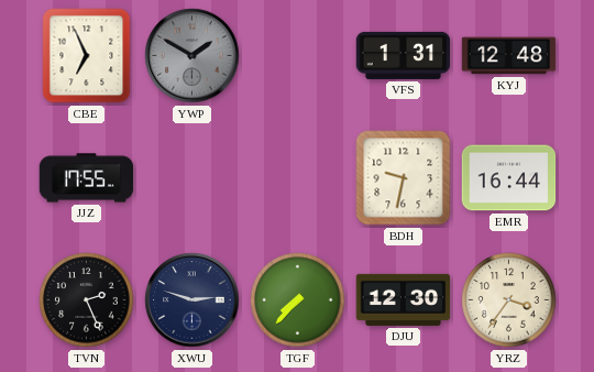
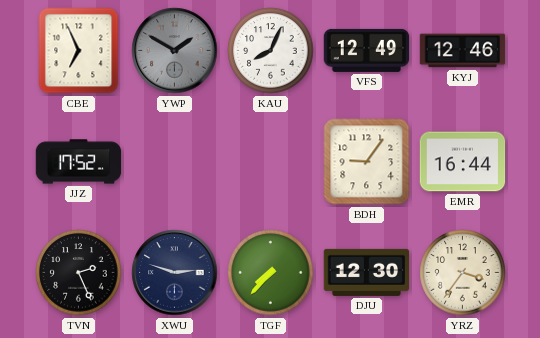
KAU: none -> 8:04 (271, 51)
VFS: 1:31 -> 12:49 (367, 50)
KYJ: 12:48 -> 12:46 (463, 51)
JJZ: 17:55 -> 17:52 (79, 162)
BDH: 9:32 -> 9:06 (367, 162)
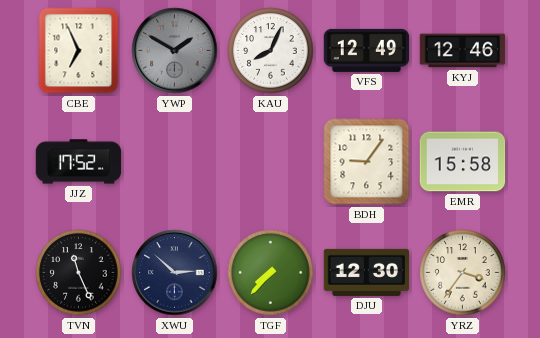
EMR: 16:44 -> 15:58 (463, 162)
TVN: 2:26 -> 11:26 (79, 273)
XWU: 2:48 -> 2:52 (175, 273)
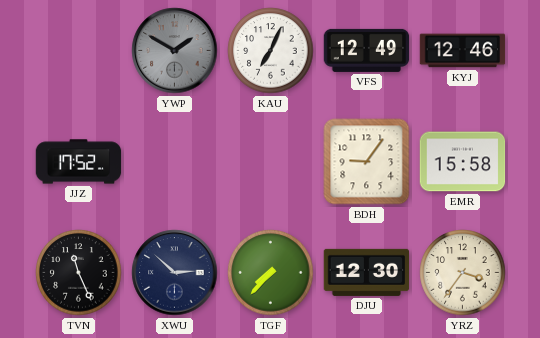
CBE: 6:56 -> none (79, 51)
KAU: 8:04 -> 7:04 (271, 51)
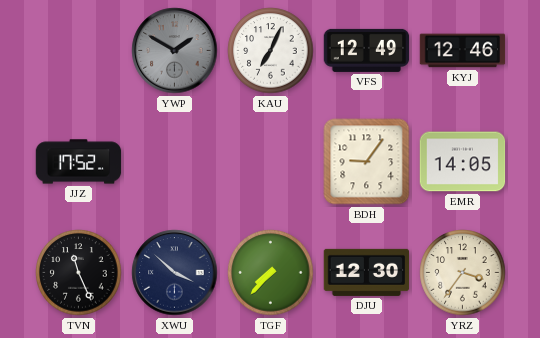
EMR: 15:58 -> 14:05 (463, 162)
XWU: 2:52 -> 3:52 (175, 273)
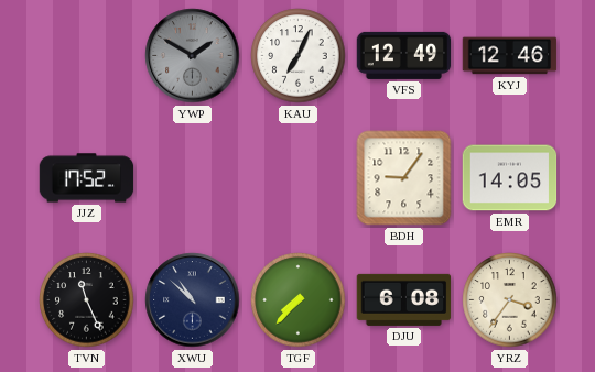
XWU: 3:52 -> 10:52 (193, 300)
DJU: 12:30 -> 6:08 (404, 299)
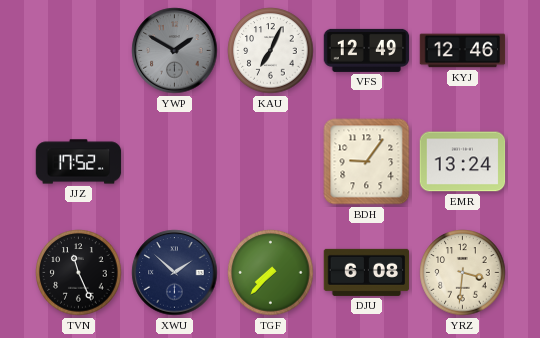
EMR: 14:05 -> 13:24 (463, 162)
XWU: 10:52 -> 1:52 (175, 273)
YRZ: 3:36 -> 3:31 (463, 273)
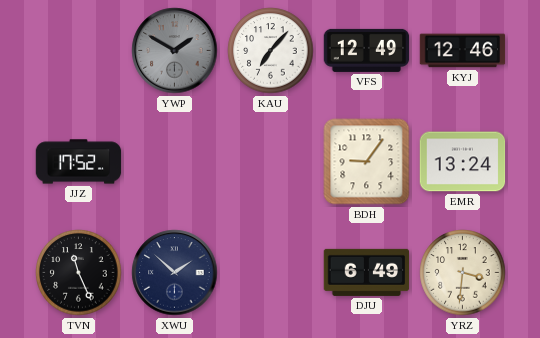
KAU: 7:04 -> 7:07 (271, 51)
TGF: 7:37 -> none (271, 273)
DJU: 6:08 -> 6:49 (367, 272)
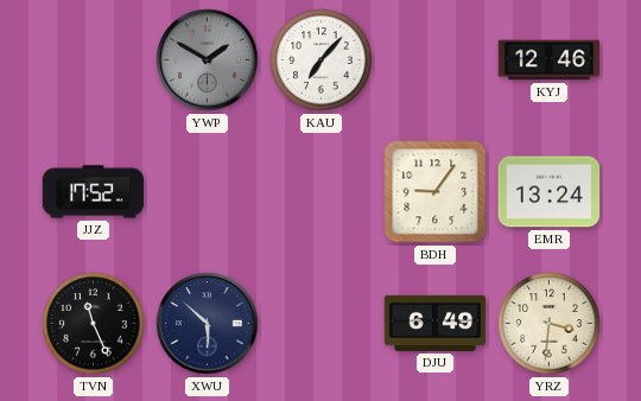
VFS: 12:49 -> none (367, 50)
XWU: 1:52 -> 5:52 (208, 324)
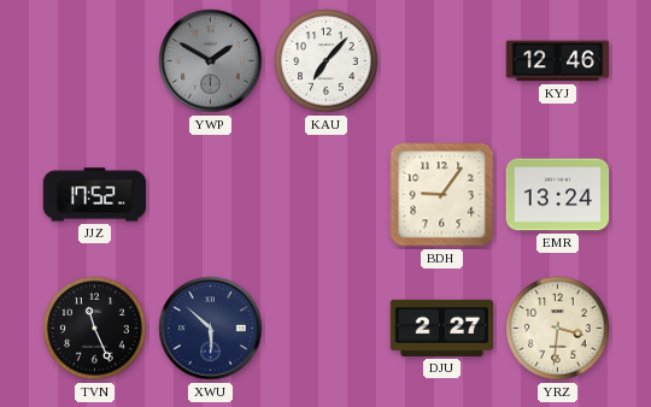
DJU: 6:49 -> 2:27 (442, 328)
